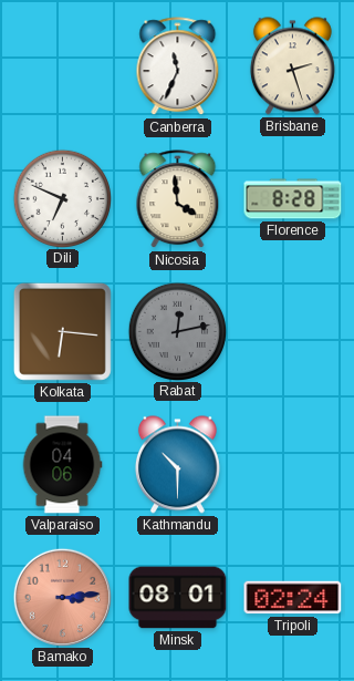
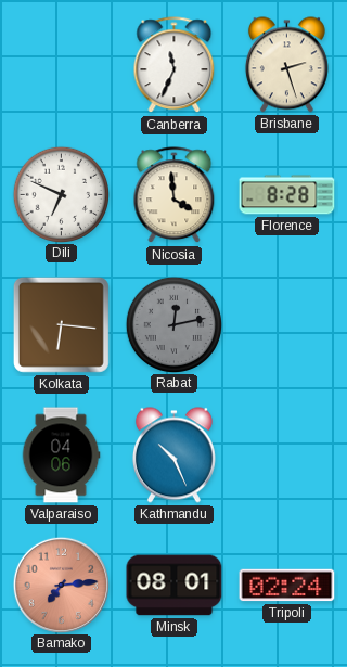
Kathmandu: 10:30 -> 10:26 (173, 456)
Bamako: 3:14 -> 7:14 (61, 585)
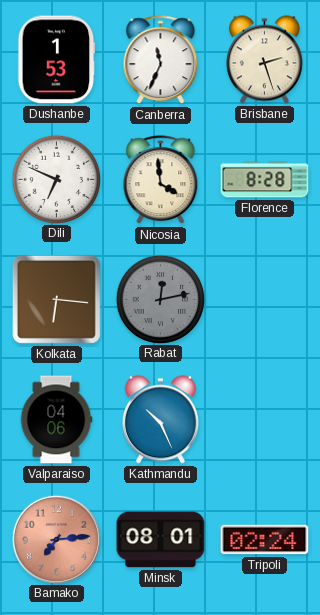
Dushanbe: none -> 1:53 (57, 60)
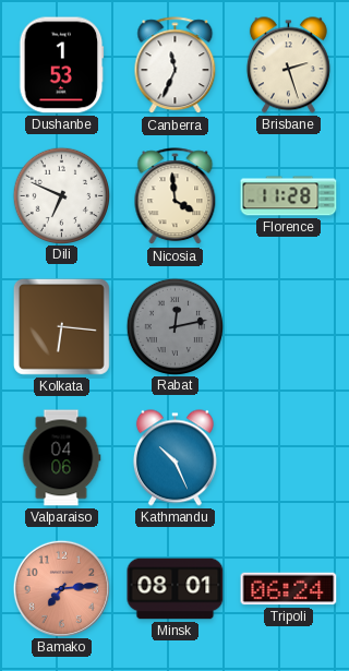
Florence: 8:28 -> 11:28 (289, 196)
Tripoli: 02:24 -> 06:24 (289, 589)
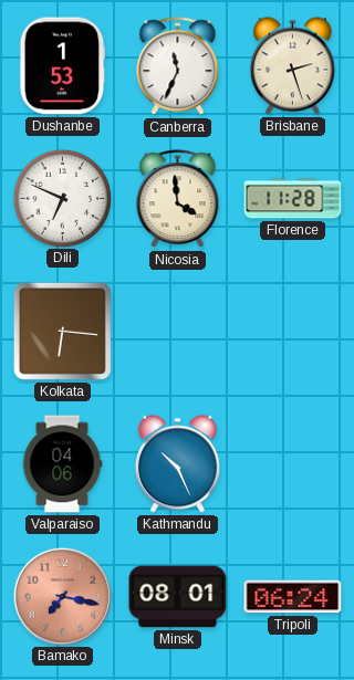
Rabat: 12:13 -> none (174, 326)
Bamako: 7:14 -> 7:17 (62, 596)
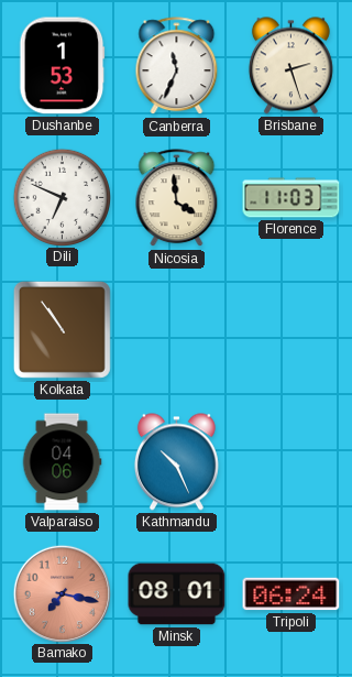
Florence: 11:28 -> 11:03 (291, 198)
Kolkata: 6:16 -> 10:54 (62, 329)
